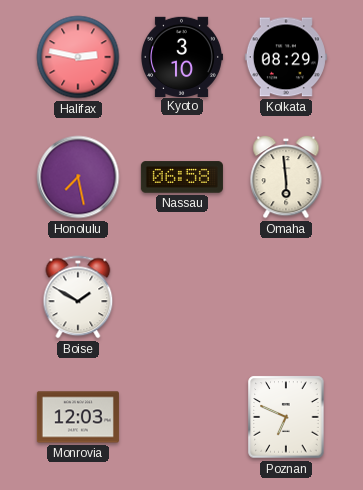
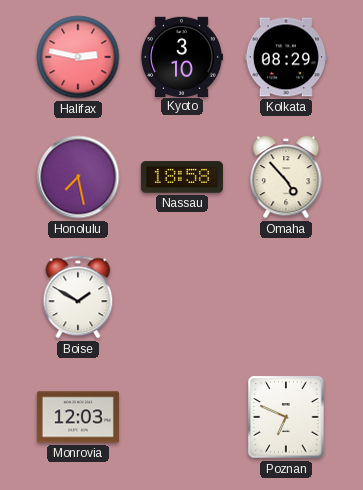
Nassau: 06:58 -> 18:58 (182, 177)
Omaha: 5:59 -> 4:53 (286, 177)
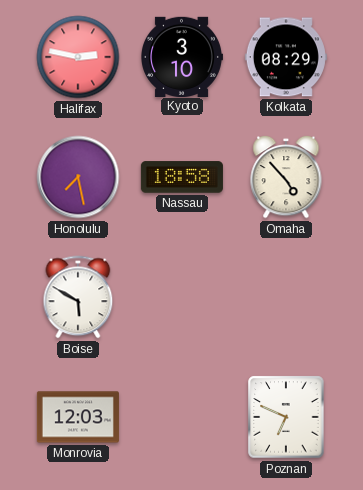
Boise: 1:50 -> 5:50 (78, 297)
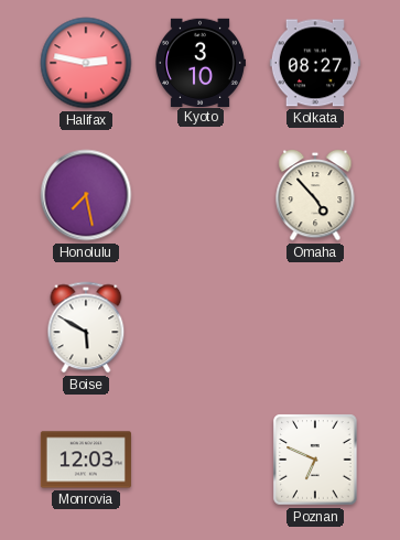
Kolkata: 08:29 -> 08:27 (315, 63)
Nassau: 18:58 -> none (182, 177)
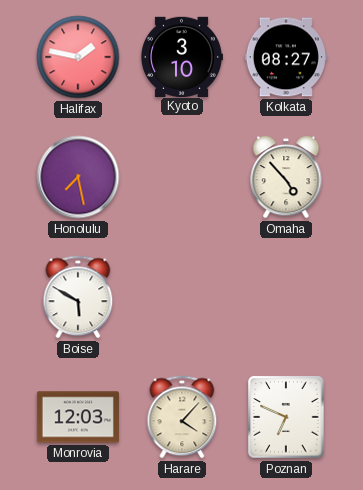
Halifax: 2:47 -> 1:47 (78, 57)
Harare: none -> 4:07 (182, 417)
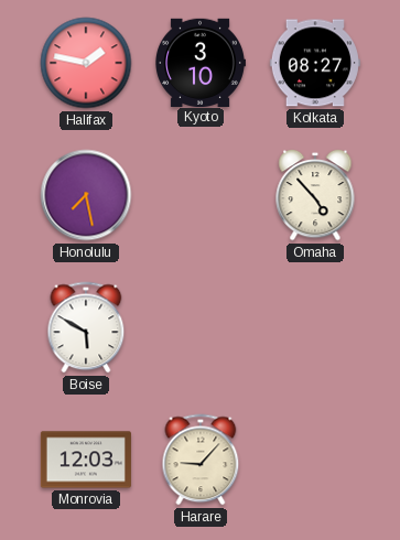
Harare: 4:07 -> 9:07 (201, 460)
Poznan: 6:49 -> none (286, 417)
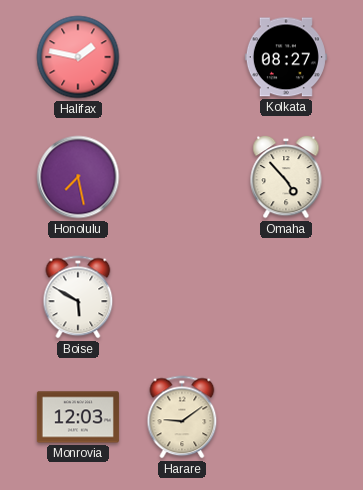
Kyoto: 3:10 -> none (201, 62)
Harare: 9:07 -> 9:09 (182, 417)
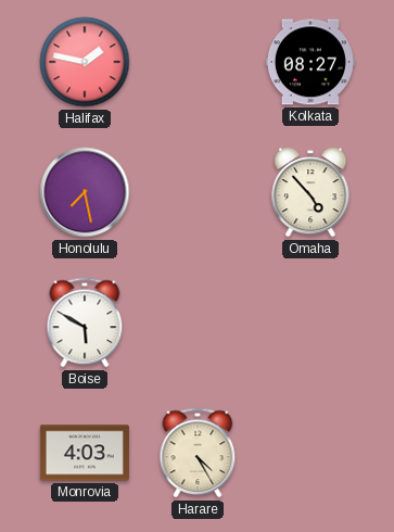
Monrovia: 12:03 -> 4:03 (85, 453)
Harare: 9:09 -> 4:25 (198, 453)
